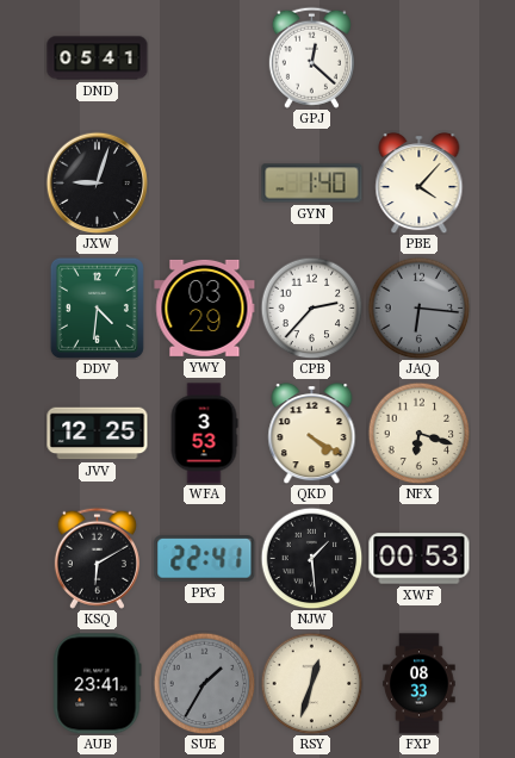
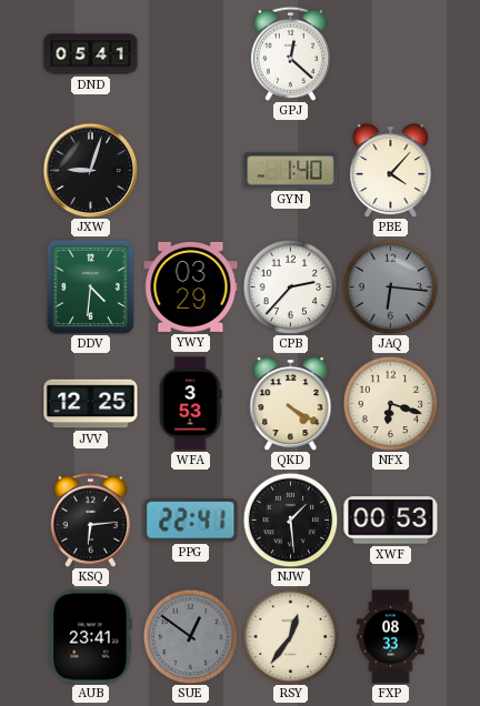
KSQ: 6:10 -> 6:14 (90, 520)
SUE: 1:35 -> 12:51 (190, 636)
RSY: 12:33 -> 12:36 (290, 636)
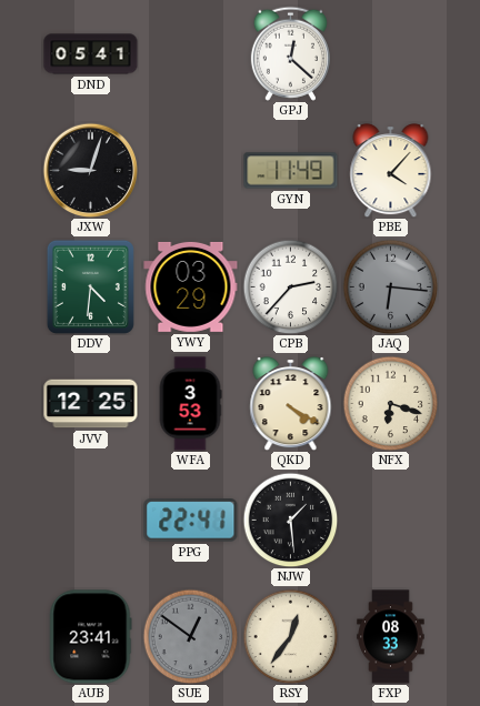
GYN: 1:40 -> 11:49 (291, 171)
KSQ: 6:14 -> none (90, 520)
XWF: 00:53 -> none (391, 521)
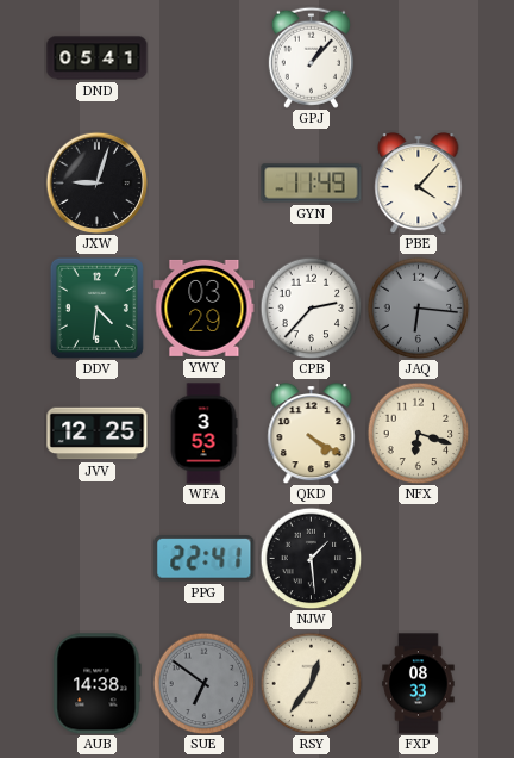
GPJ: 12:22 -> 1:07 (311, 57)
AUB: 23:41 -> 14:38 (98, 684)
SUE: 12:51 -> 6:51 (203, 683)
